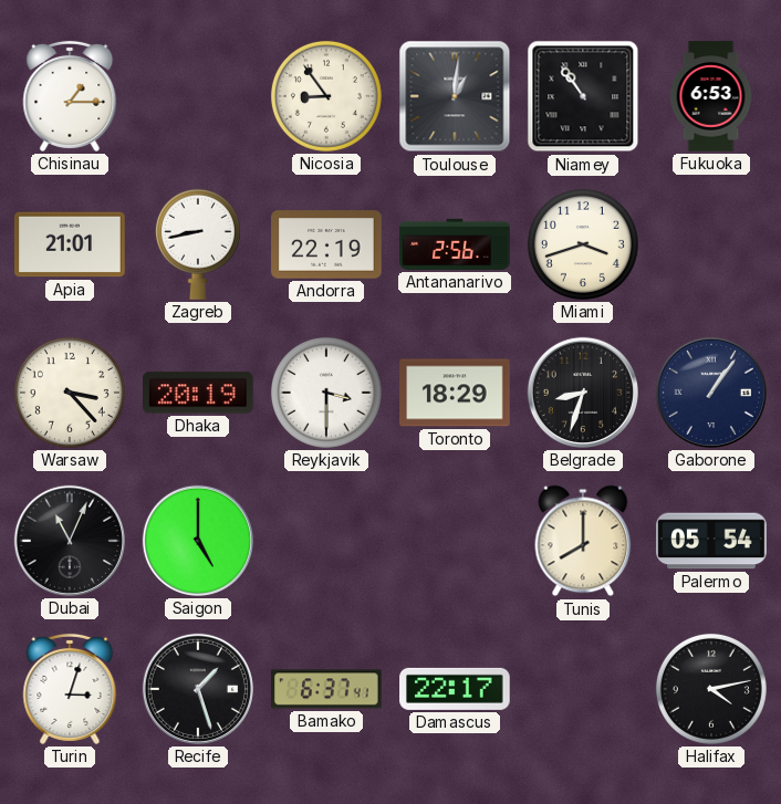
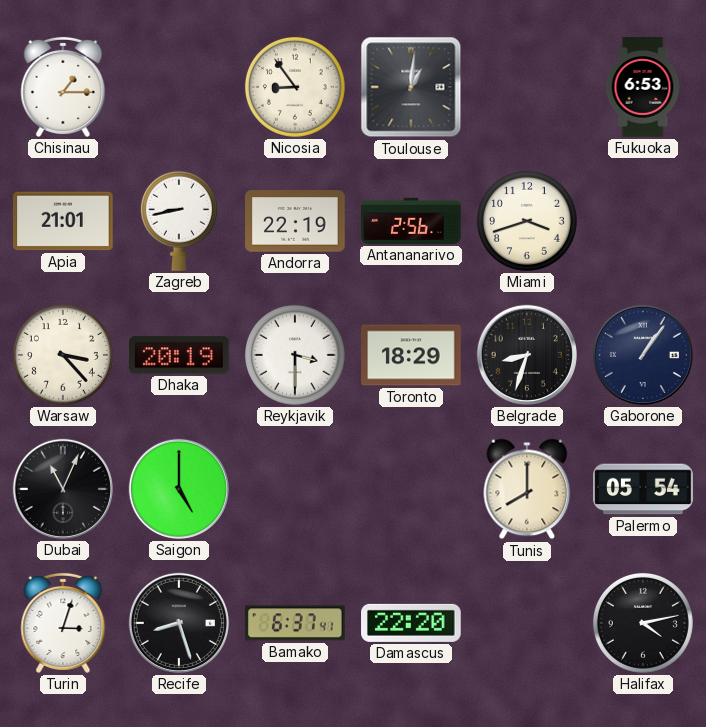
Niamey: 10:54 -> none (583, 96)
Recife: 1:27 -> 8:27 (179, 623)
Damascus: 22:17 -> 22:20 (411, 623)
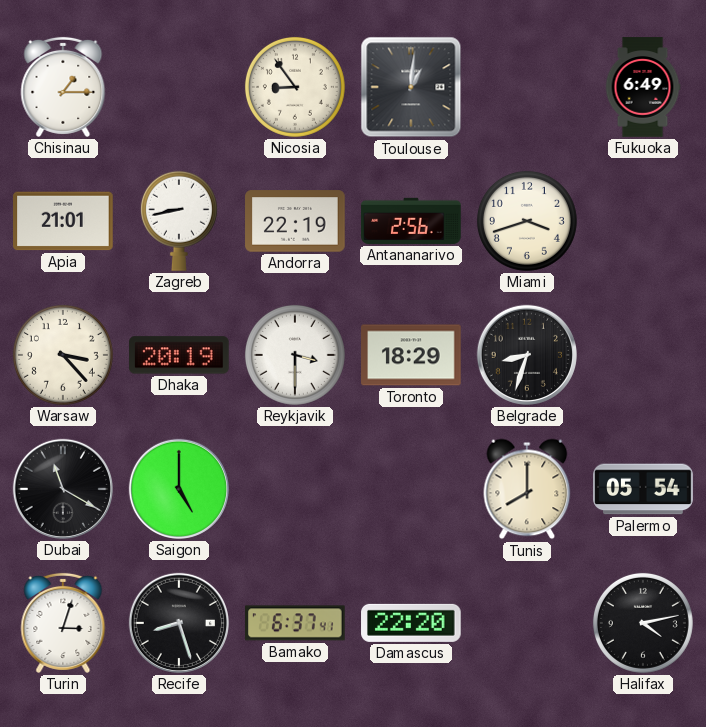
Fukuoka: 6:53 -> 6:49 (643, 87)
Gaborone: 1:06 -> none (643, 355)
Dubai: 11:04 -> 11:20 (63, 489)
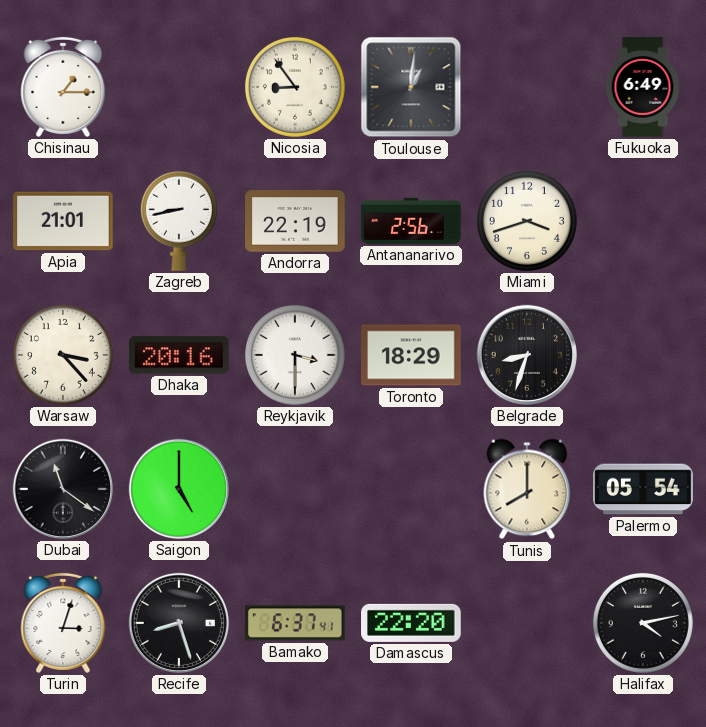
Dhaka: 20:19 -> 20:16 (180, 355)
Dubai: 11:20 -> 11:21 (63, 489)
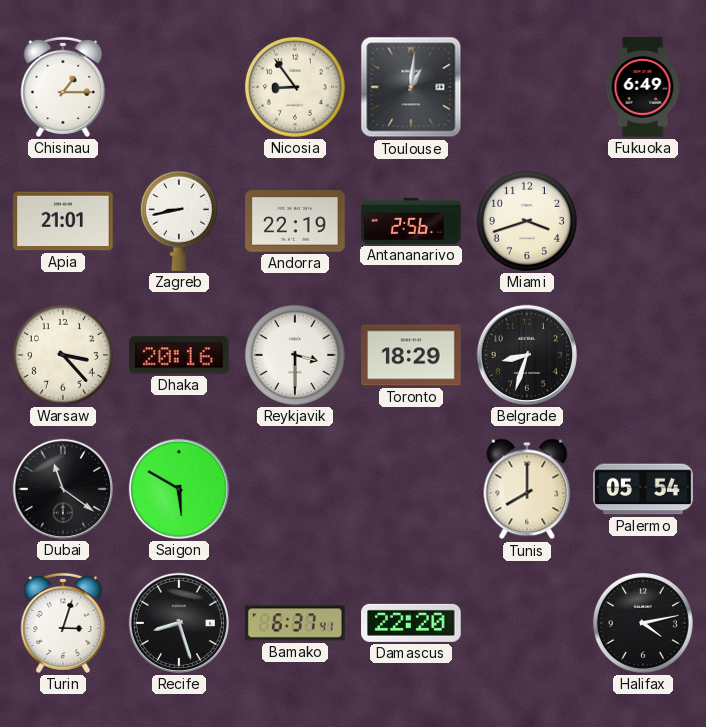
Saigon: 5:00 -> 5:50 (179, 489)
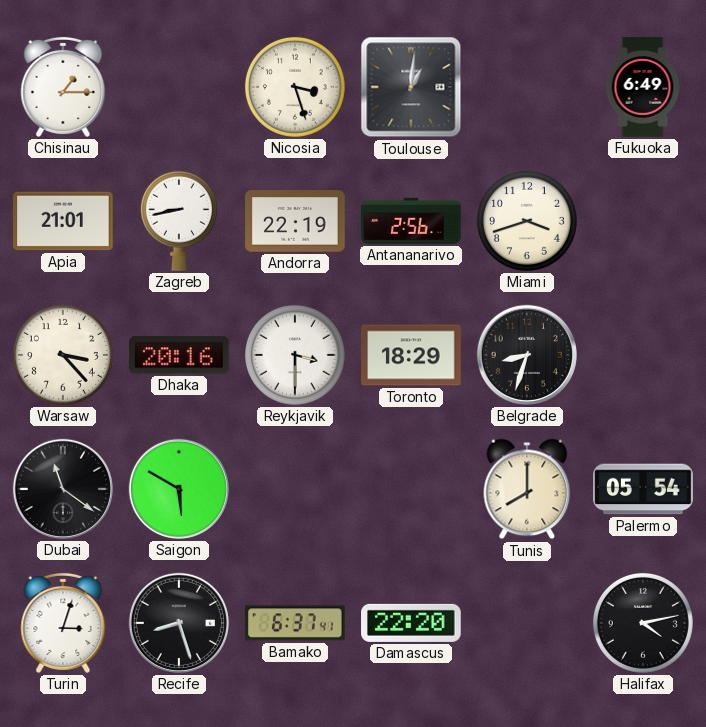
Nicosia: 8:54 -> 3:27 (295, 87)
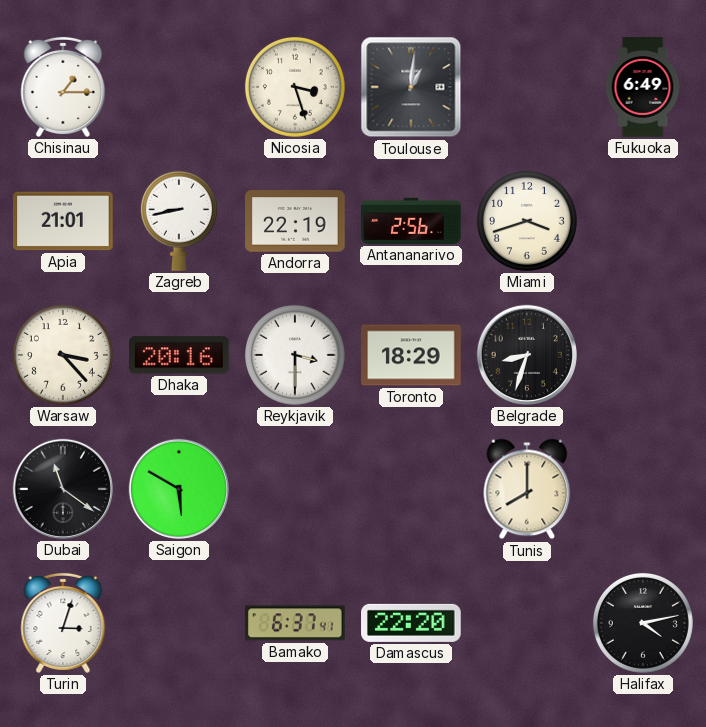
Palermo: 05:54 -> none (643, 489)
Recife: 8:27 -> none (179, 623)
